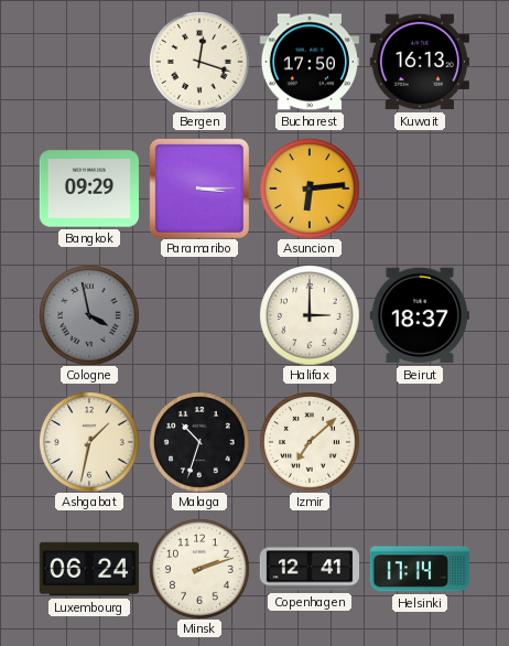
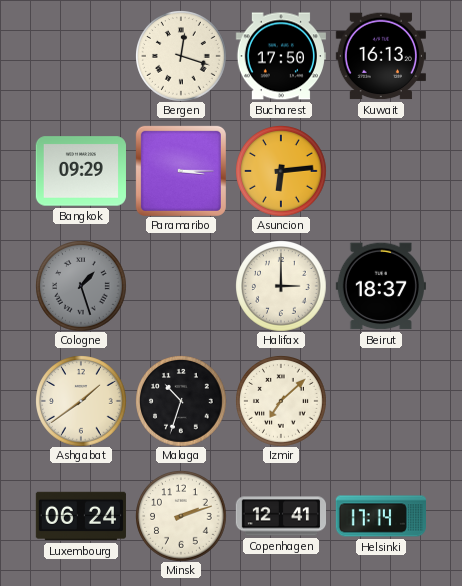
Cologne: 3:58 -> 1:27 (81, 286)
Ashgabat: 1:32 -> 1:39 (81, 401)
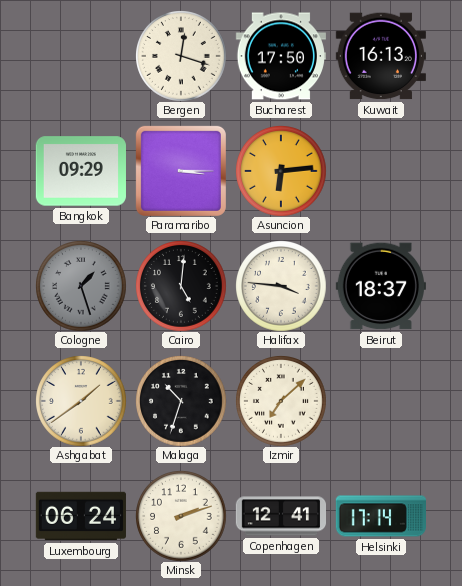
Cairo: none -> 5:01 (181, 286)
Halifax: 3:00 -> 3:46 (281, 286)
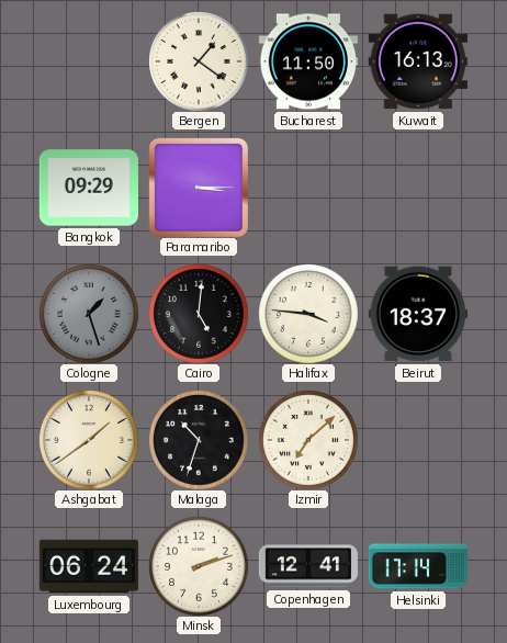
Bergen: 12:18 -> 1:21 (199, 61)
Bucharest: 17:50 -> 11:50 (308, 61)
Asuncion: 6:14 -> none (281, 171)
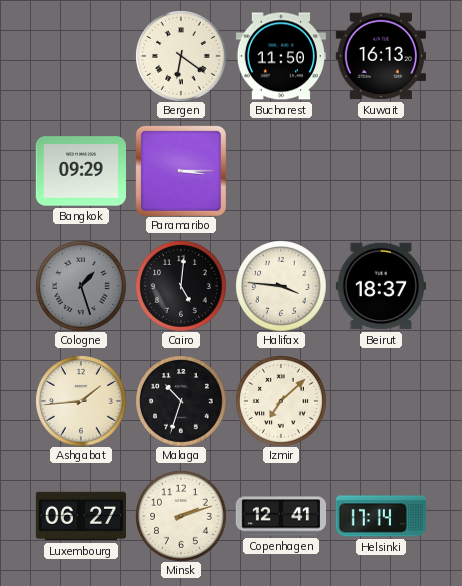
Bergen: 1:21 -> 6:21 (181, 56)
Ashgabat: 1:39 -> 1:44 (81, 401)
Luxembourg: 06:24 -> 06:27 (80, 516)
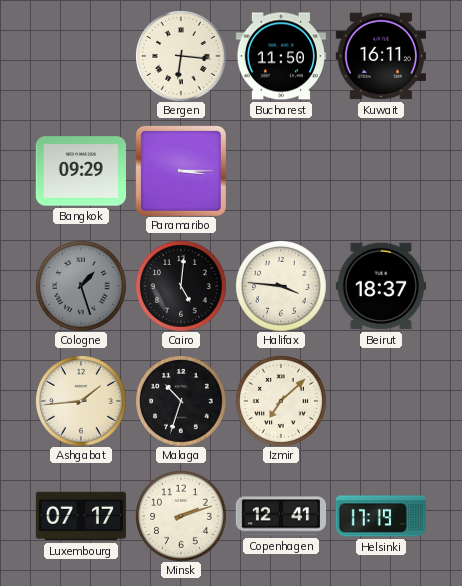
Bergen: 6:21 -> 6:16 (181, 56)
Kuwait: 16:13 -> 16:11 (381, 56)
Luxembourg: 06:27 -> 07:17 (80, 516)
Helsinki: 17:14 -> 17:19 (380, 516)
